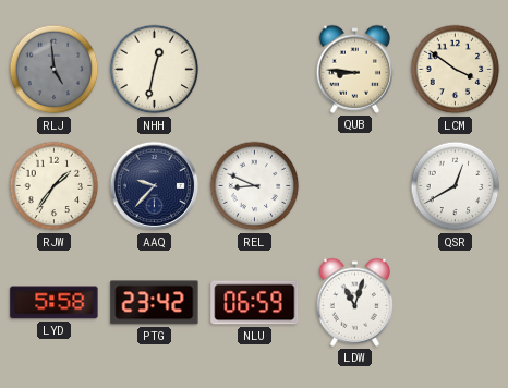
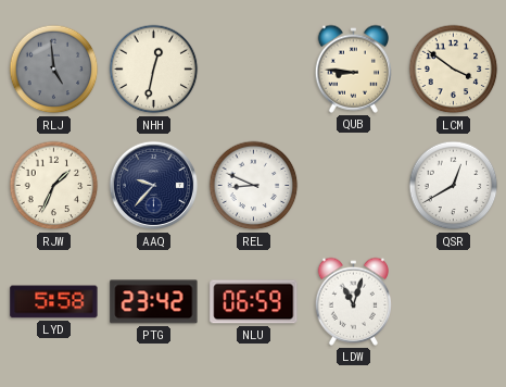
RJW: 1:36 -> 1:34 (54, 186)
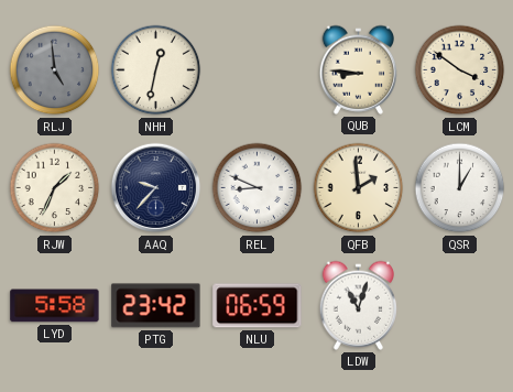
QFB: none -> 1:59 (359, 188)
QSR: 12:40 -> 1:00 (460, 188)
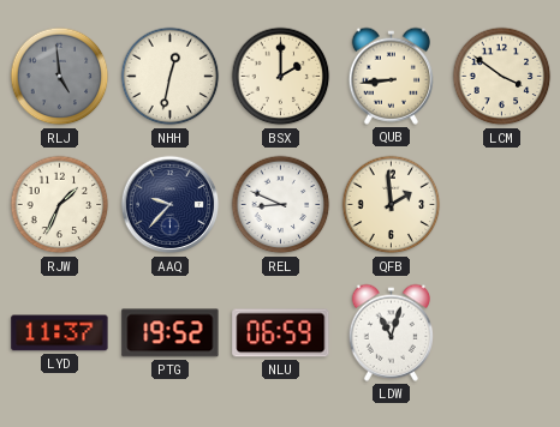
BSX: none -> 2:00 (281, 77)
QUB: 8:46 -> 8:44 (391, 76)
QSR: 1:00 -> none (460, 188)
LYD: 5:58 -> 11:37 (60, 333)
PTG: 23:42 -> 19:52 (171, 333)
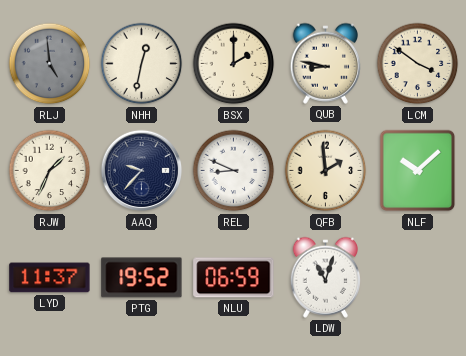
QUB: 8:44 -> 8:47 (325, 63)
NLF: none -> 10:08 (418, 171)
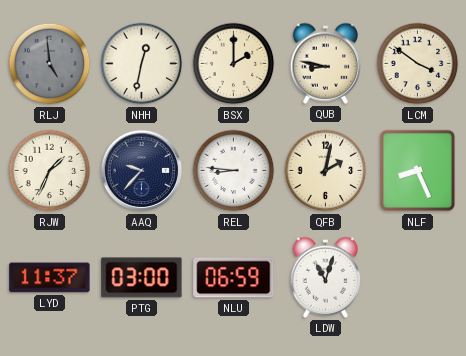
REL: 8:49 -> 8:46 (234, 171)
QFB: 1:59 -> 2:02 (326, 171)
NLF: 10:08 -> 8:26 (418, 171)
PTG: 19:52 -> 03:00 (142, 278)
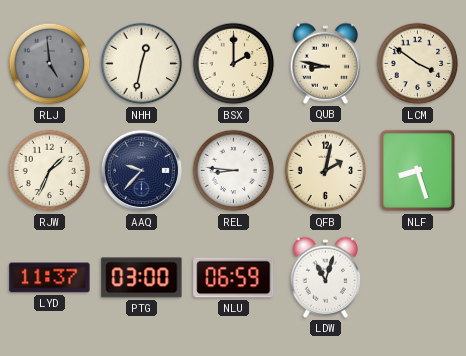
NLF: 8:26 -> 8:27 (418, 171)
